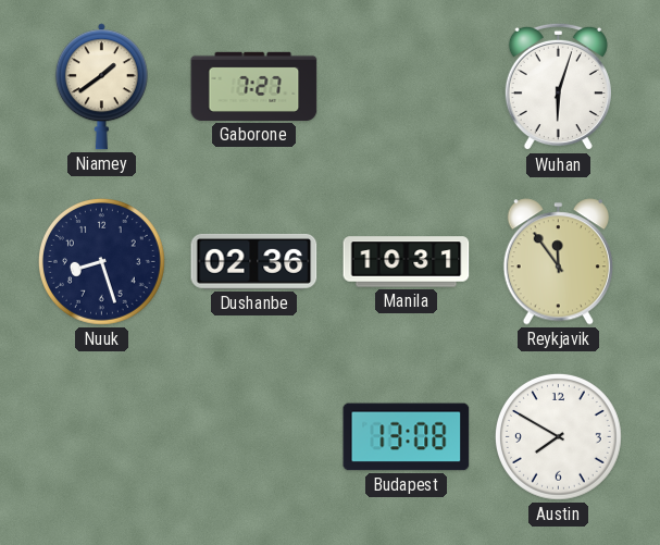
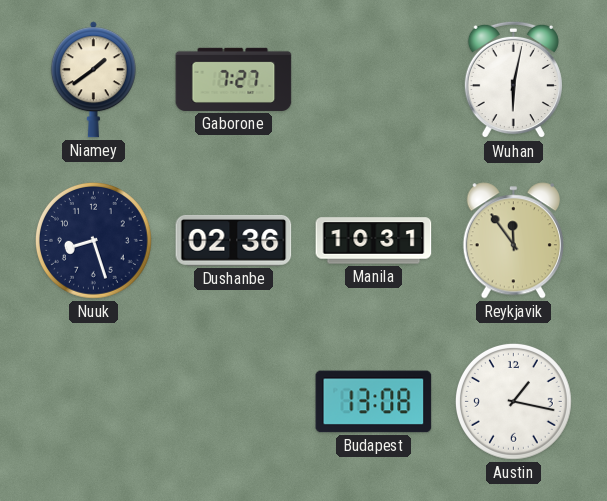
Wuhan: 6:03 -> 6:02 (513, 80)
Austin: 7:50 -> 1:17 (513, 401)
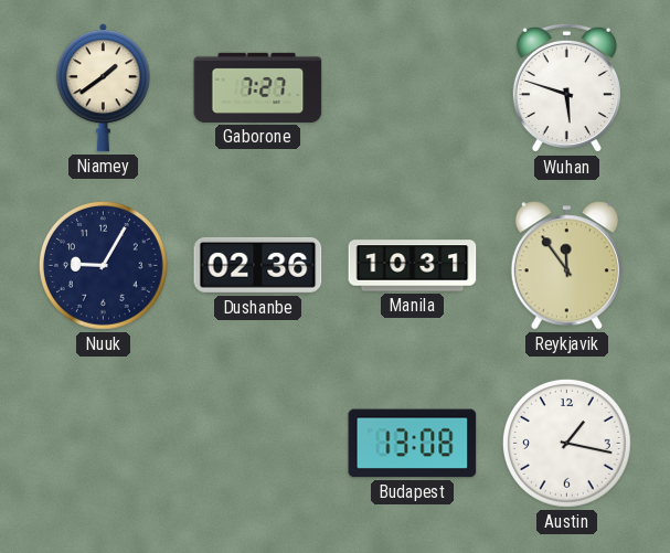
Wuhan: 6:02 -> 5:48 (566, 88)
Nuuk: 8:27 -> 9:05 (103, 265)
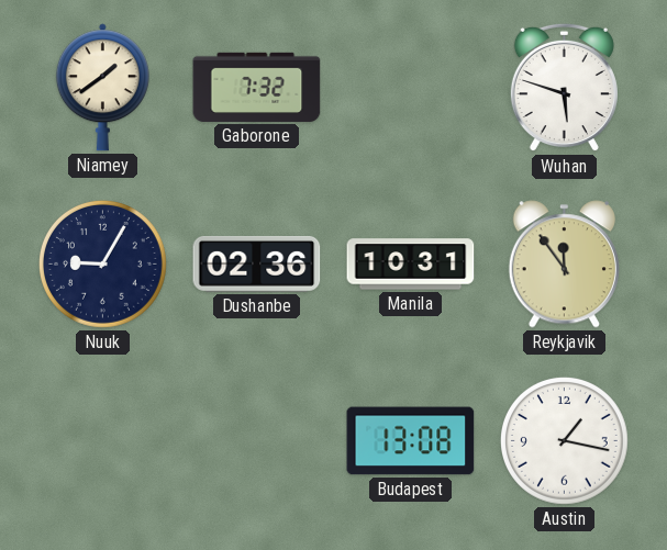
Gaborone: 7:27 -> 7:32 (257, 87)
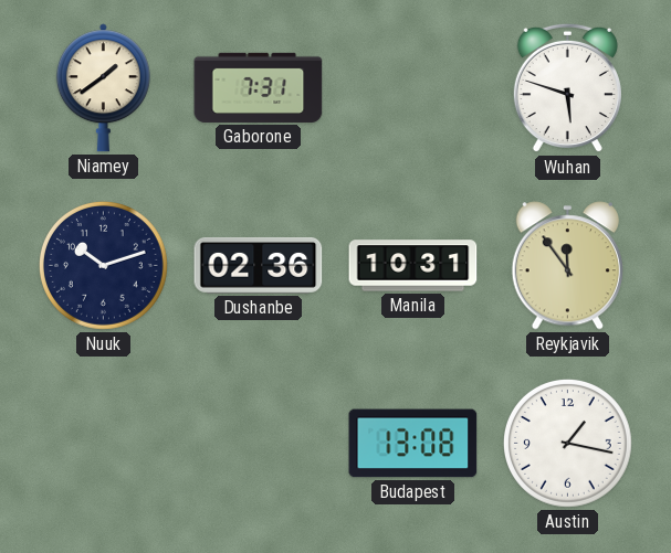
Gaborone: 7:32 -> 7:31 (259, 87)
Nuuk: 9:05 -> 10:12 (103, 265)
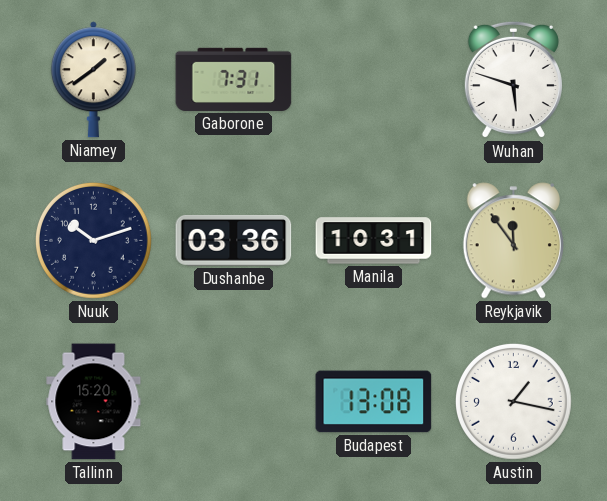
Dushanbe: 02:36 -> 03:36 (234, 240)
Tallinn: none -> 15:20 (94, 402)
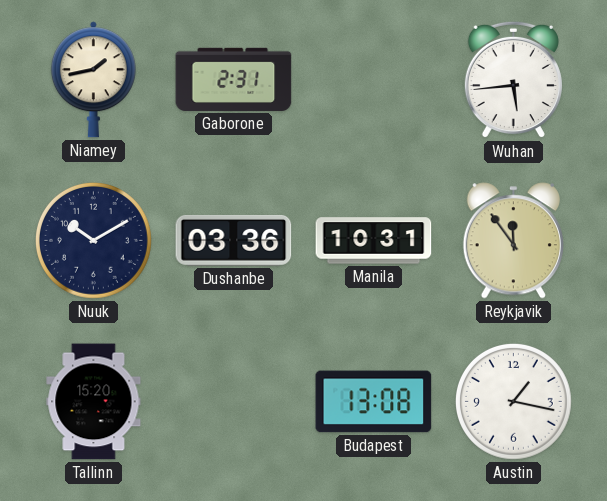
Niamey: 1:39 -> 1:43 (93, 80)
Gaborone: 7:31 -> 2:31 (234, 79)
Wuhan: 5:48 -> 5:44 (513, 80)
Nuuk: 10:12 -> 10:10 (93, 240)
